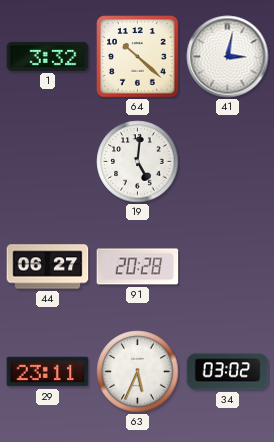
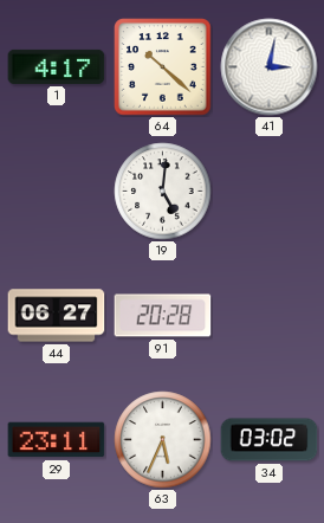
1: 3:32 -> 4:17 (57, 66)
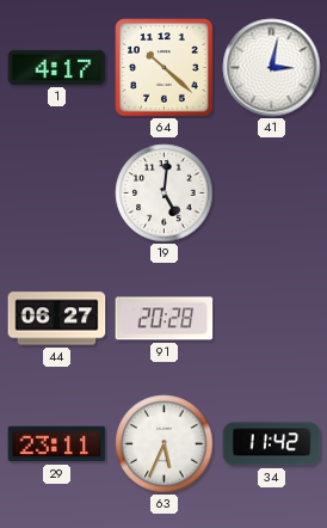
34: 03:02 -> 11:42 (272, 444)
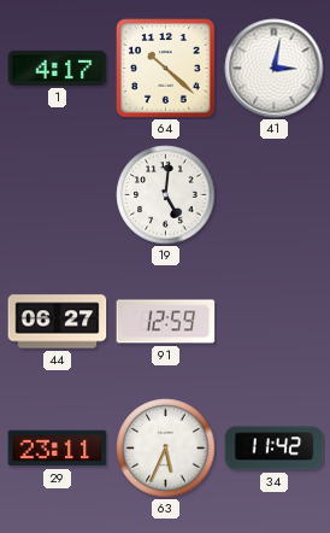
91: 20:28 -> 12:59 (166, 322)
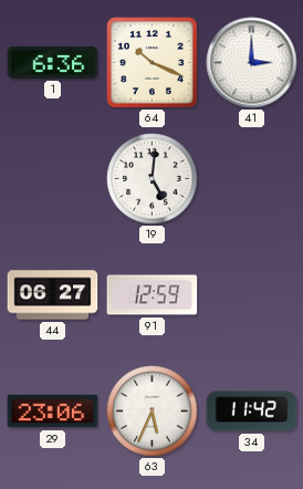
1: 4:17 -> 6:36 (53, 62)
64: 10:22 -> 10:19 (153, 63)
41: 3:02 -> 3:00 (252, 63)
29: 23:11 -> 23:06 (53, 412)
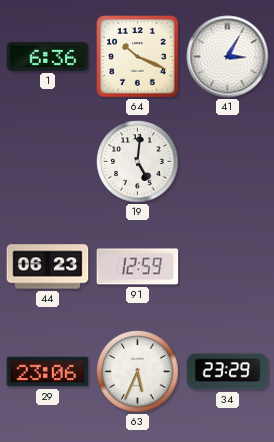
41: 3:00 -> 3:05 (228, 57)
44: 06:27 -> 06:23 (48, 267)
34: 11:42 -> 23:29 (228, 372)
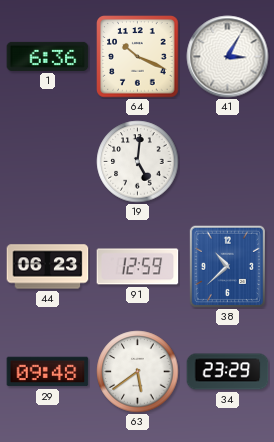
38: none -> 10:38 (227, 266)
29: 23:06 -> 09:48 (48, 372)
63: 5:34 -> 5:39 (138, 372)
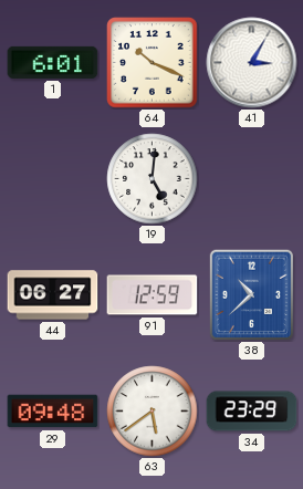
1: 6:36 -> 6:01 (53, 62)
44: 06:23 -> 06:27 (53, 295)
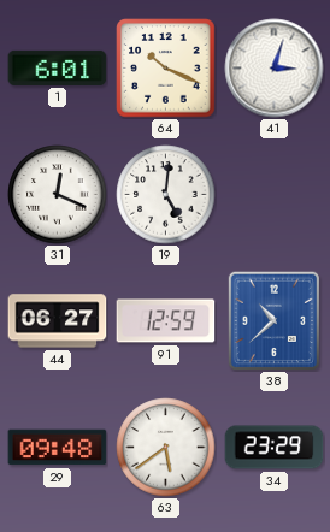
41: 3:05 -> 3:03 (275, 69)
31: none -> 12:19 (58, 195)
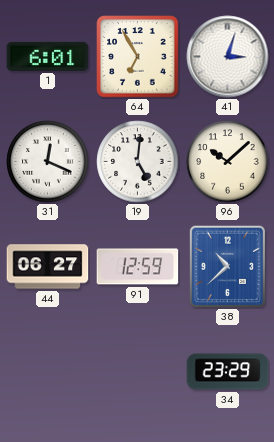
64: 10:19 -> 6:55 (138, 57)
96: none -> 10:08 (228, 162)
29: 09:48 -> none (58, 448)
63: 5:39 -> none (166, 448)
